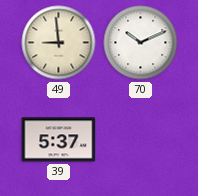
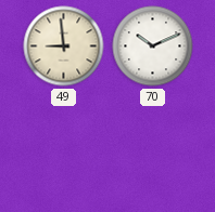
39: 5:37 -> none (59, 140)
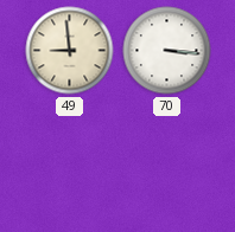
70: 10:11 -> 3:16 (167, 51)
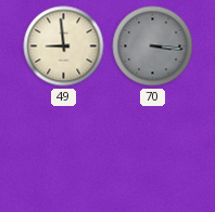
70 dial: white -> grey (153, 47)
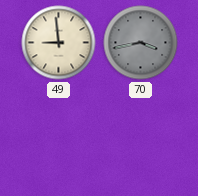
70: 3:16 -> 3:43 (141, 43)
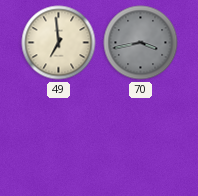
49: 8:59 -> 6:59 (59, 43)
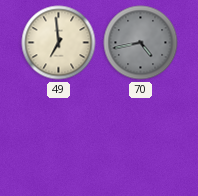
70: 3:43 -> 4:43 (141, 43)
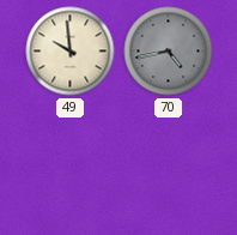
49: 6:59 -> 9:59 (71, 52)
